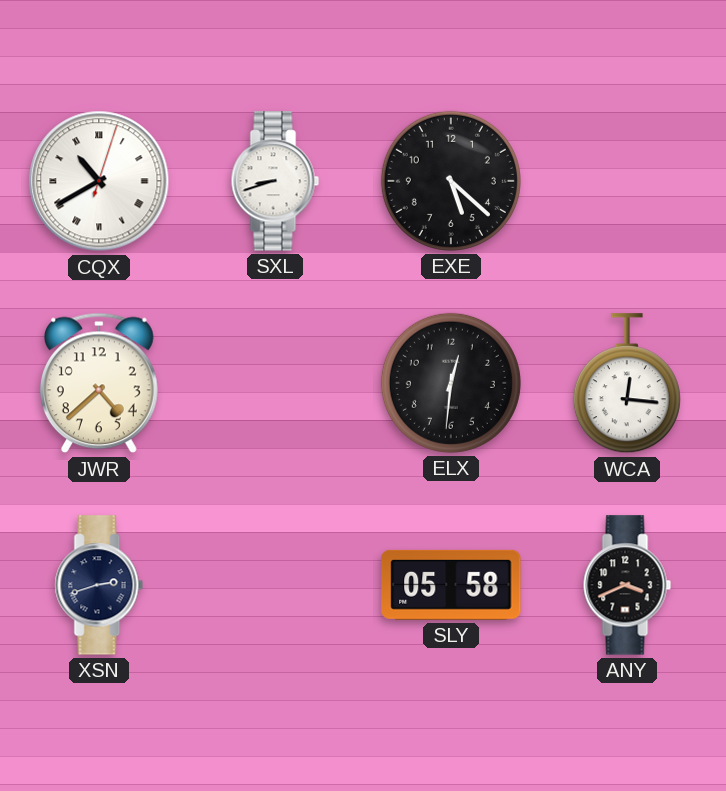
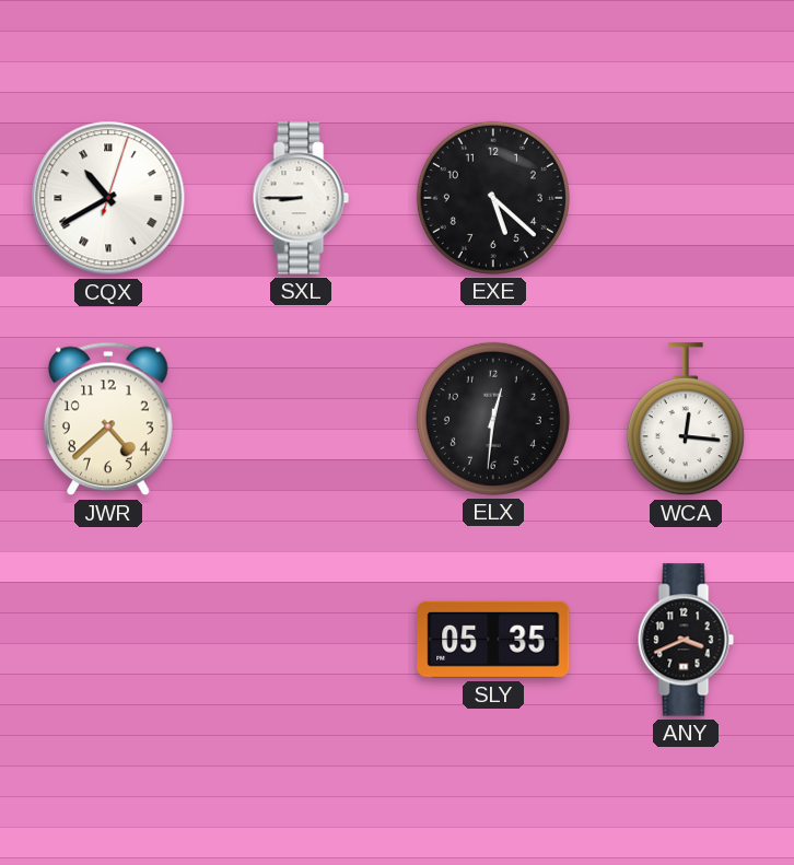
SXL: 8:42 -> 8:45 (301, 198)
XSN: 2:42 -> none (99, 585)
SLY: 05:58 -> 05:35 (493, 640)
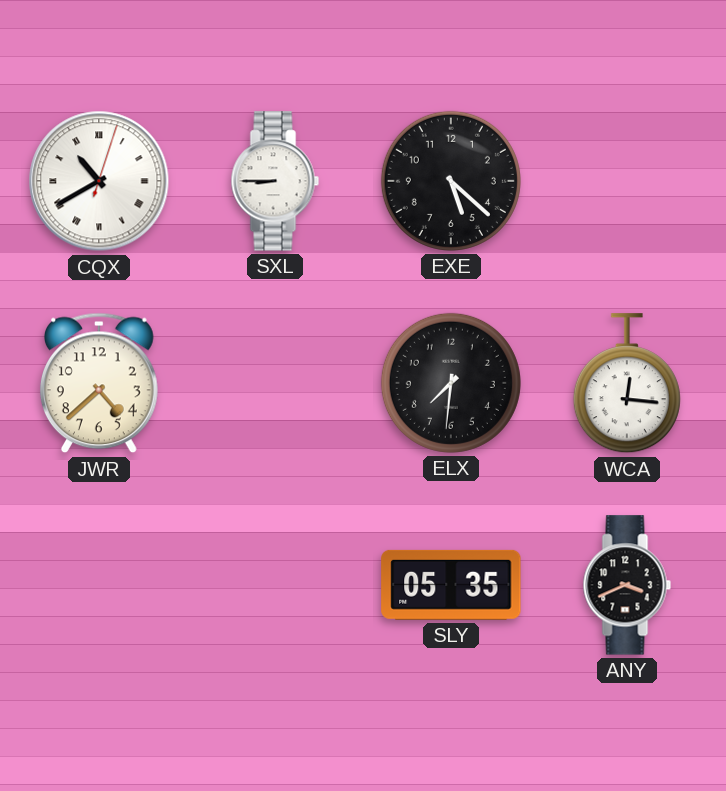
ELX: 12:31 -> 7:31 (451, 383)
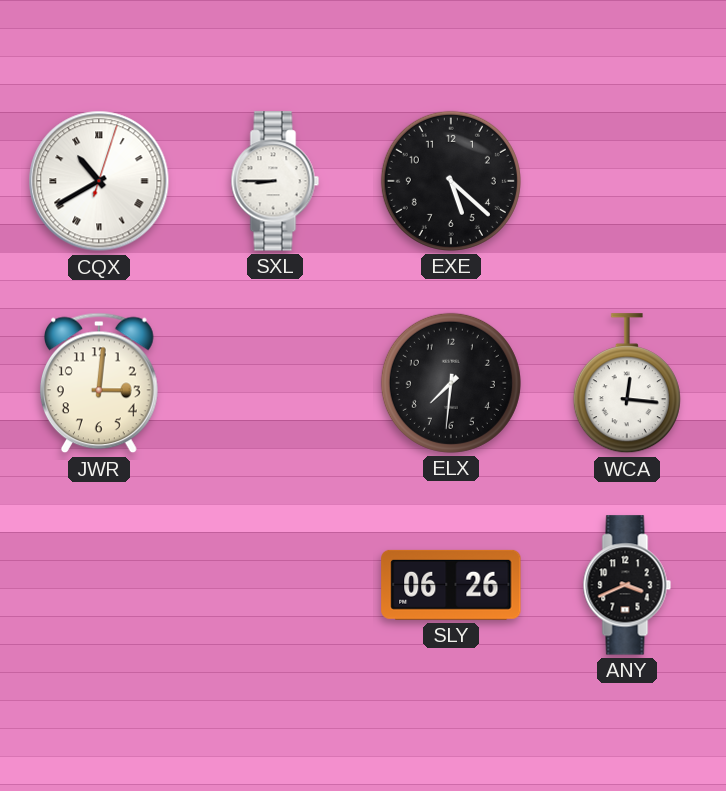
JWR: 4:38 -> 3:01 (99, 383)
SLY: 05:35 -> 06:26 (451, 585)
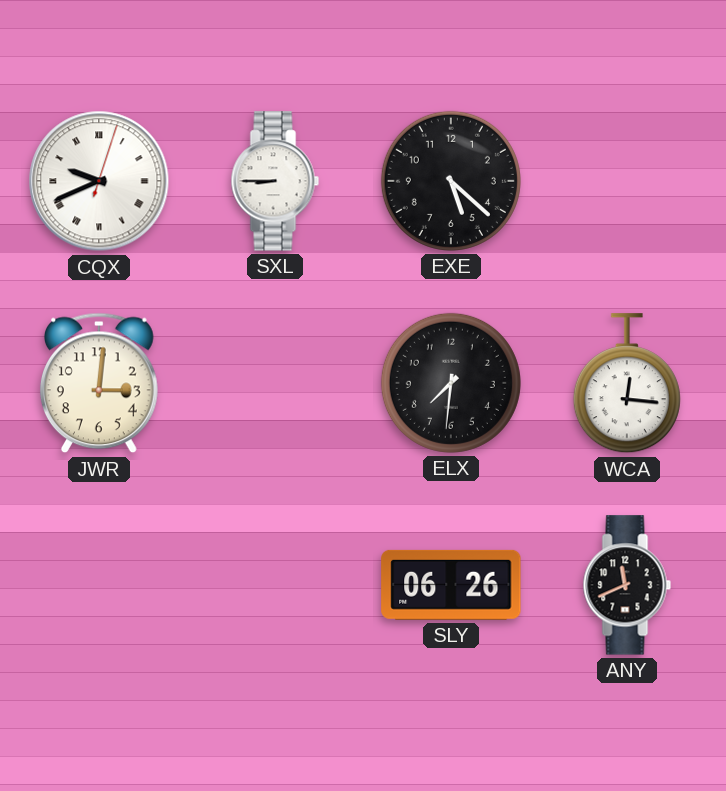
CQX: 10:40 -> 9:41 (99, 181)
ANY: 3:41 -> 11:41 (627, 585)
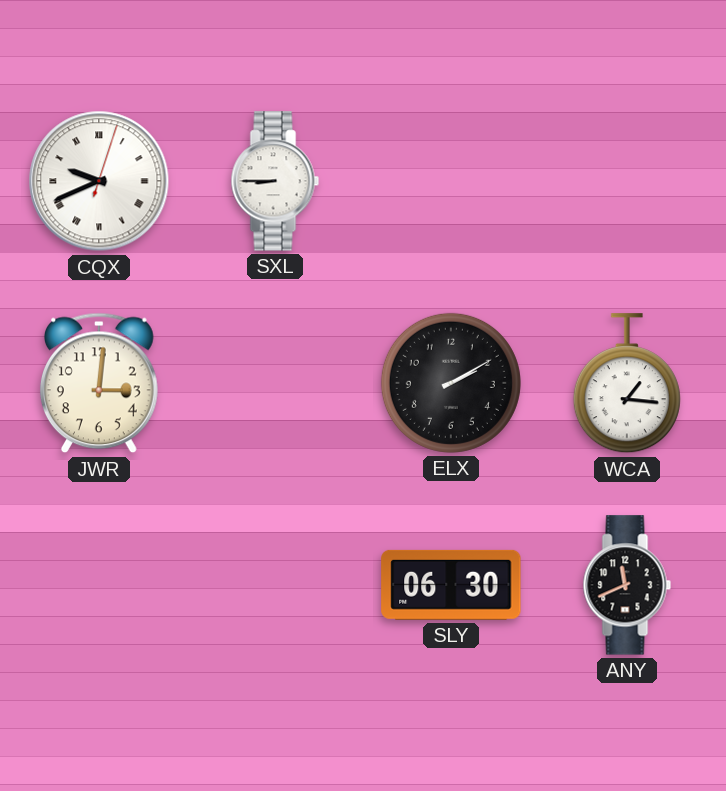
EXE: 5:22 -> none (451, 181)
ELX: 7:31 -> 2:10 (451, 383)
WCA: 12:16 -> 1:16 (627, 384)
SLY: 06:26 -> 06:30 (451, 585)
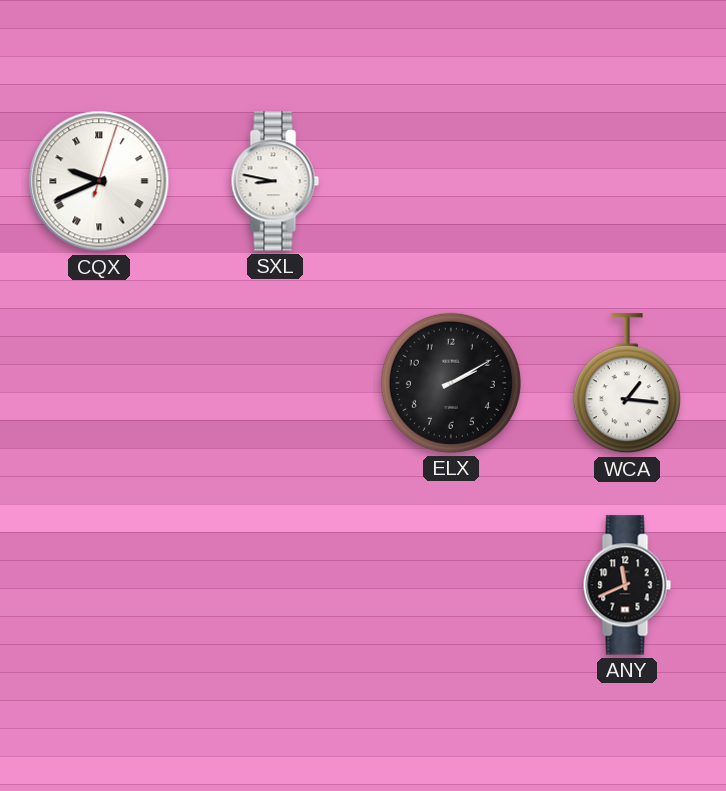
SXL: 8:45 -> 8:47 (275, 181)
JWR: 3:01 -> none (99, 383)
SLY: 06:30 -> none (451, 585)
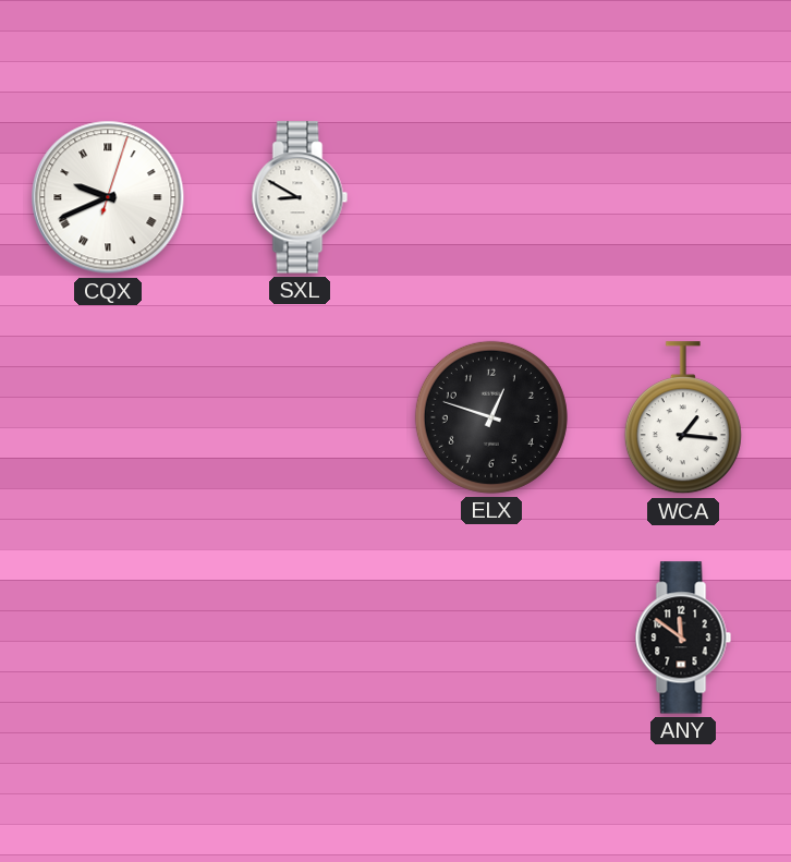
SXL: 8:47 -> 8:50 (300, 197)
ELX: 2:10 -> 12:48 (491, 417)
ANY: 11:41 -> 11:51 (683, 638)
